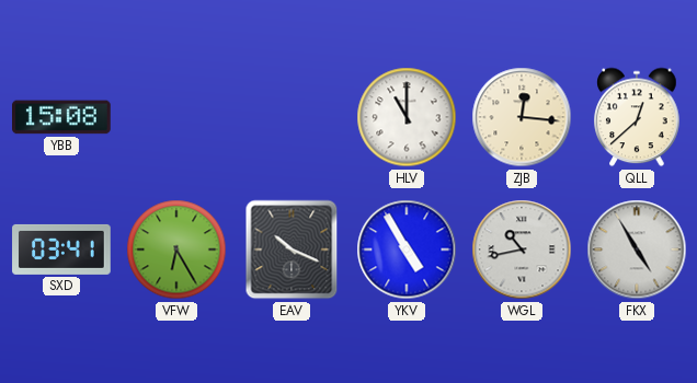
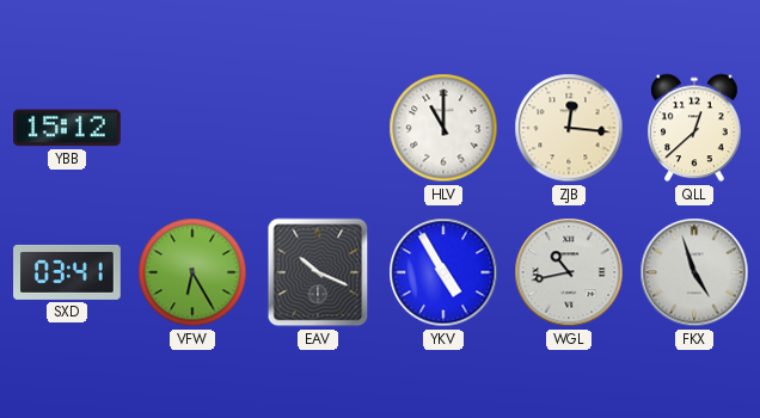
YBB: 15:08 -> 15:12 (68, 128)
FKX: 4:55 -> 4:57 (694, 272)
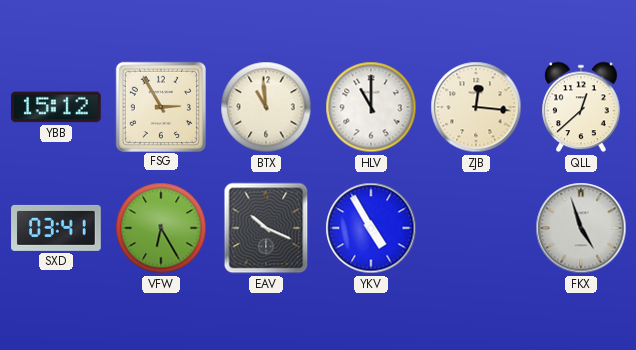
FSG: none -> 2:55 (160, 106)
BTX: none -> 10:59 (266, 107)
WGL: 10:43 -> none (569, 272)
